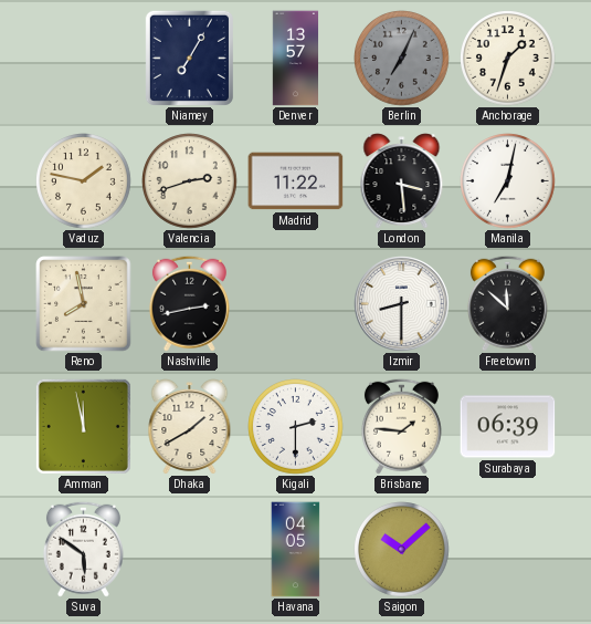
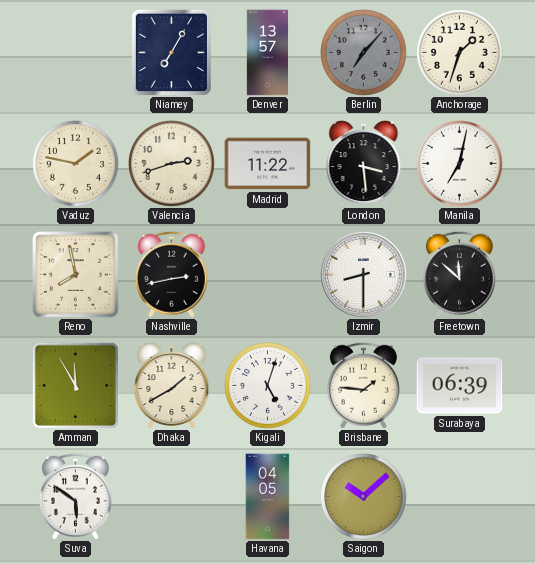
Berlin: 7:04 -> 7:07 (364, 53)
Amman: 11:58 -> 11:55 (75, 385)
Kigali: 2:30 -> 5:03 (268, 386)
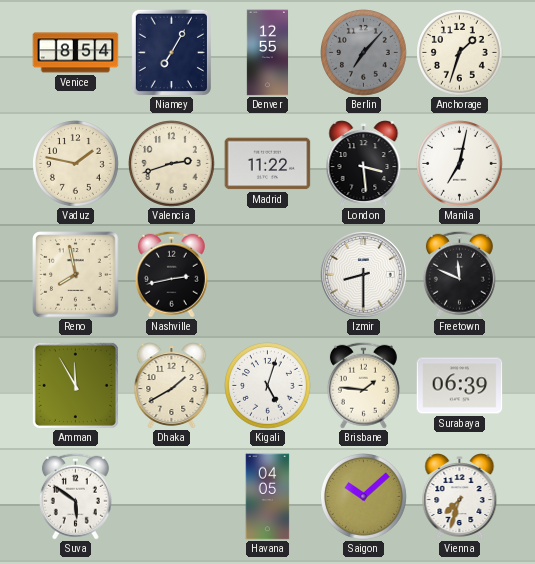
Venice: none -> 8:54 (76, 53)
Denver: 13:57 -> 12:55 (268, 53)
Freetown: 11:52 -> 11:49 (459, 274)
Vienna: none -> 7:33 (460, 497)
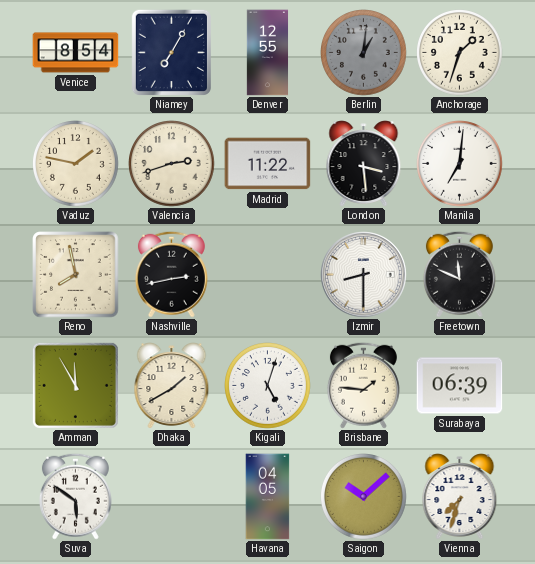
Berlin: 7:07 -> 1:01 (364, 53)
Manila: 7:02 -> 7:01 (460, 164)
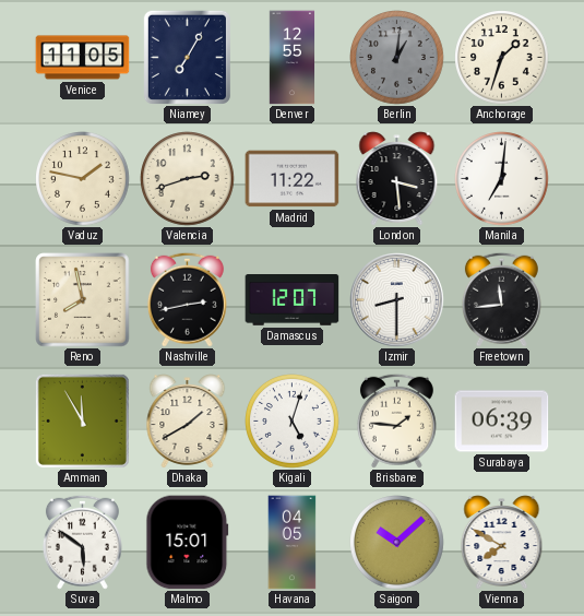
Venice: 8:54 -> 11:05 (83, 58)
Damascus: none -> 12:07 (293, 300)
Freetown: 11:49 -> 11:44 (501, 299)
Malmo: none -> 15:01 (188, 543)
Vienna: 7:33 -> 7:50 (502, 543)
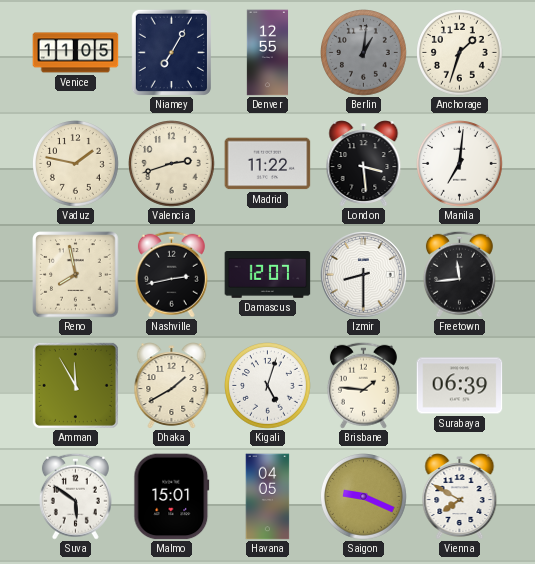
Saigon: 10:08 -> 9:19 (364, 497)
